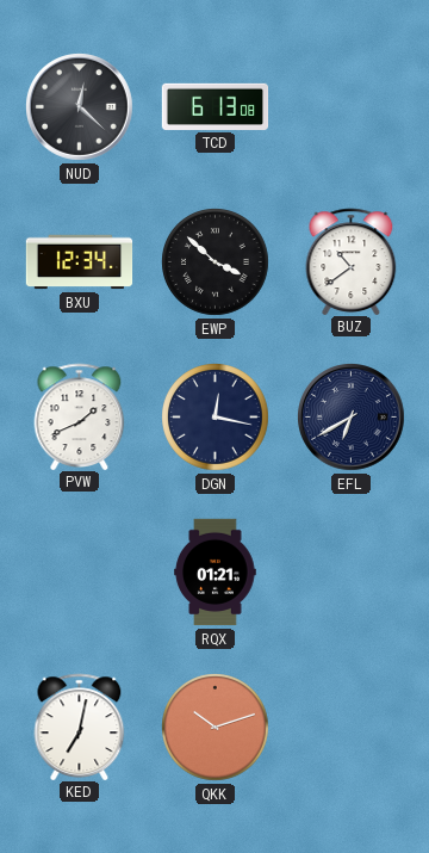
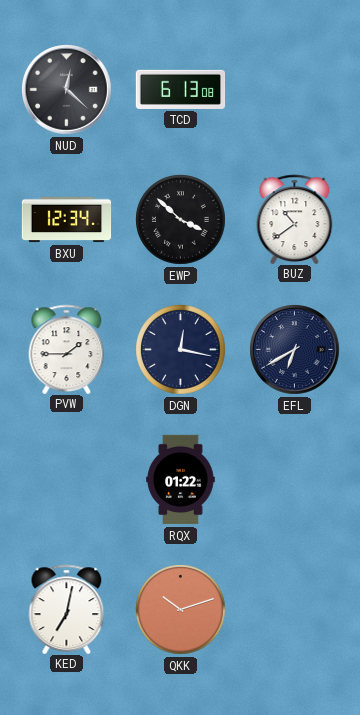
PVW: 1:41 -> 1:45 (67, 349)
RQX: 01:21 -> 01:22 (181, 480)
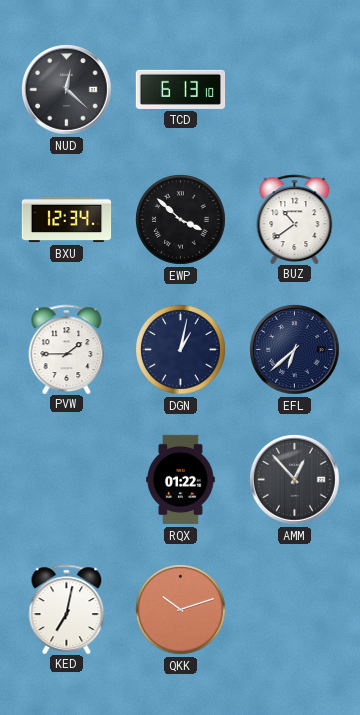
TCD: 6:13:08 -> 6:13:10 (181, 89)
DGN: 12:17 -> 1:02 (181, 350)
EFL: 6:40 -> 6:38 (295, 350)
AMM: none -> 12:53 (295, 480)
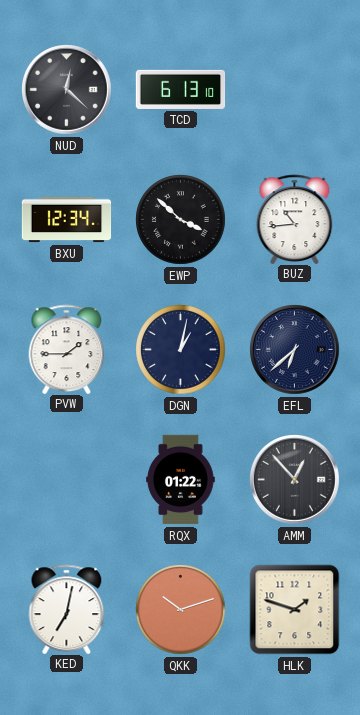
BUZ: 10:39 -> 10:44 (295, 219)
HLK: none -> 1:48 (295, 610)
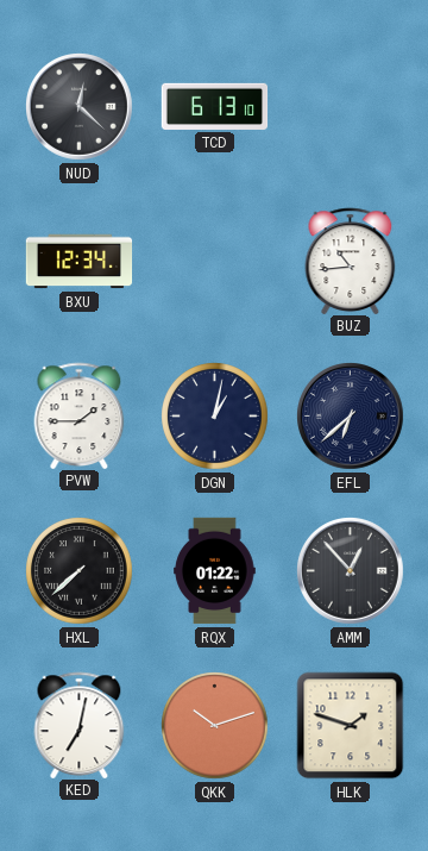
EWP: 3:52 -> none (181, 220)
HXL: none -> 7:38 (80, 571)
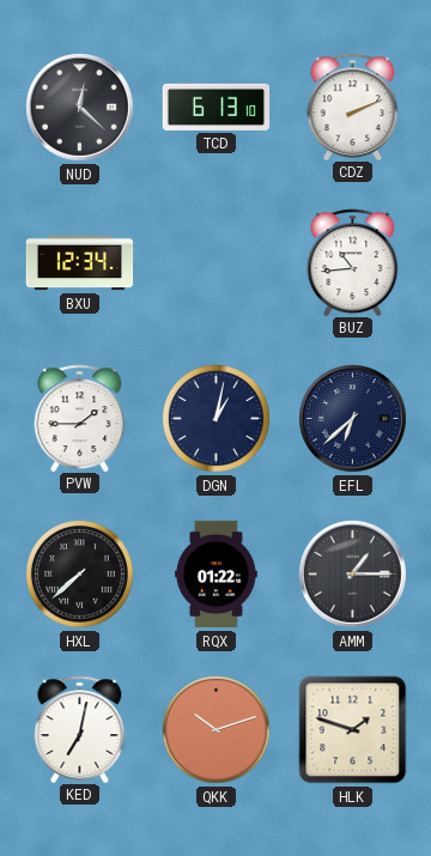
CDZ: none -> 2:11 (353, 107)
AMM: 12:53 -> 1:15 (353, 575)
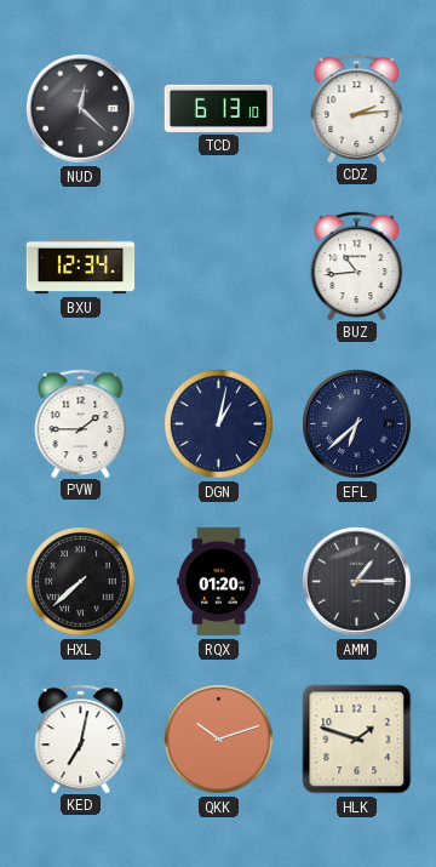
CDZ: 2:11 -> 2:14 (357, 108)
RQX: 01:22 -> 01:20 (219, 582)
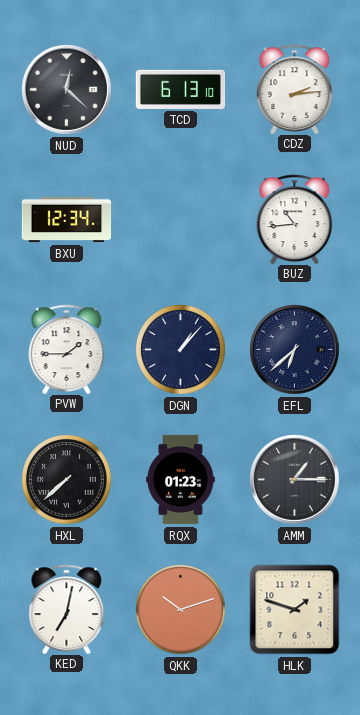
DGN: 1:02 -> 1:07 (181, 350)
RQX: 01:20 -> 01:23 (181, 480)
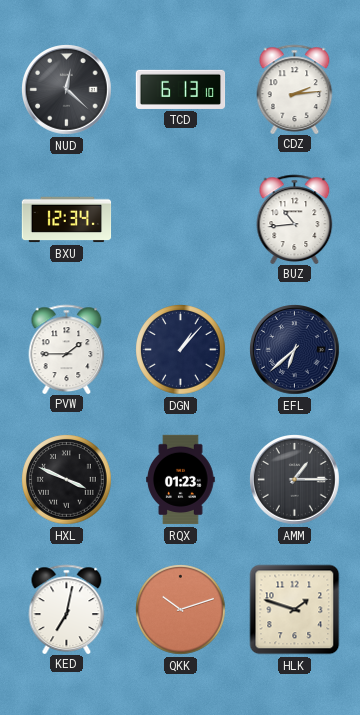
HXL: 7:38 -> 3:49 (67, 480)
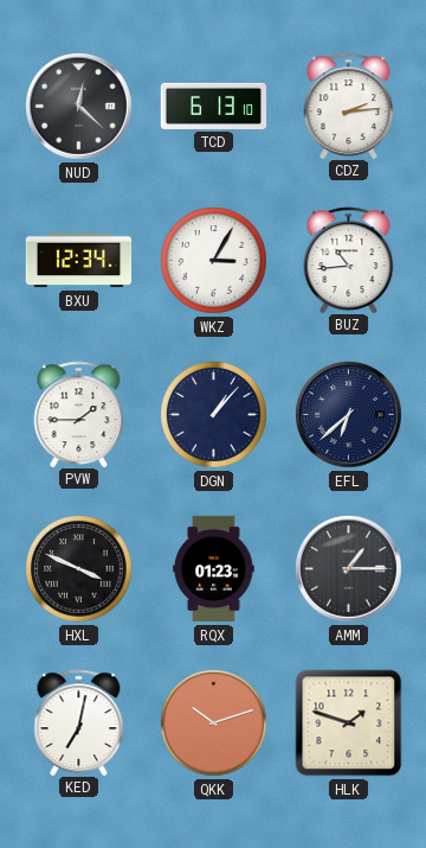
WKZ: none -> 3:05 (214, 261)
